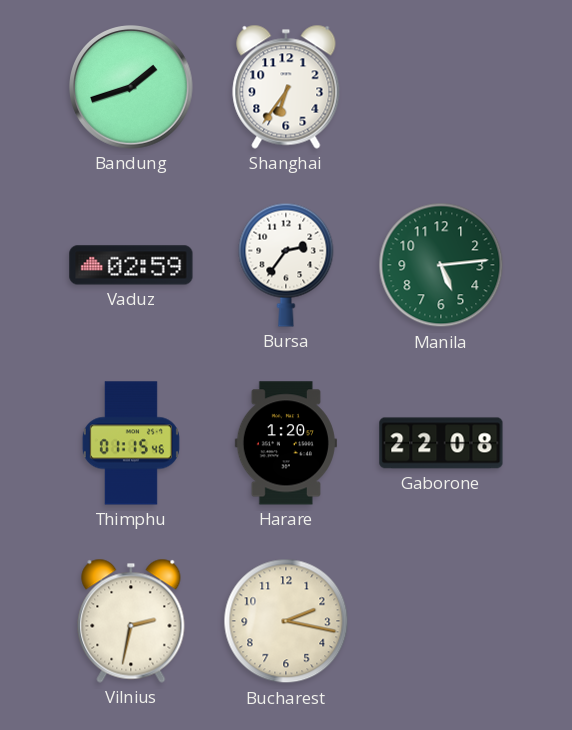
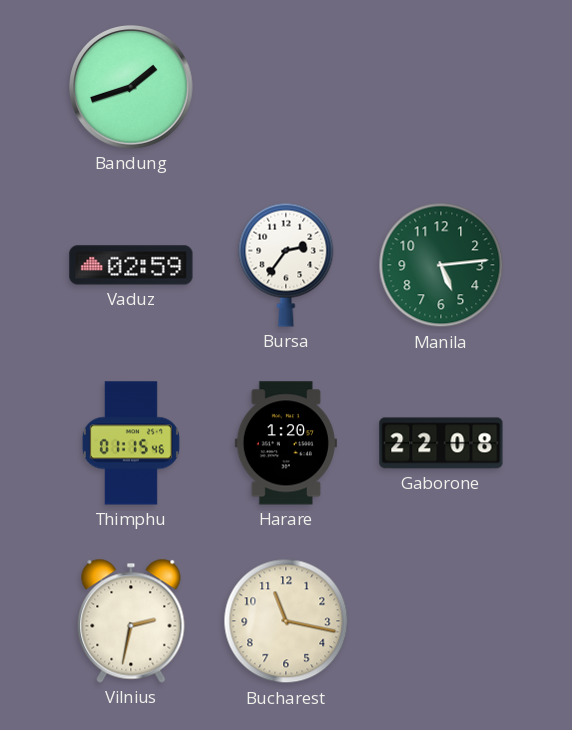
Shanghai: 6:36 -> none (286, 87)
Bucharest: 2:17 -> 11:17 (286, 621)
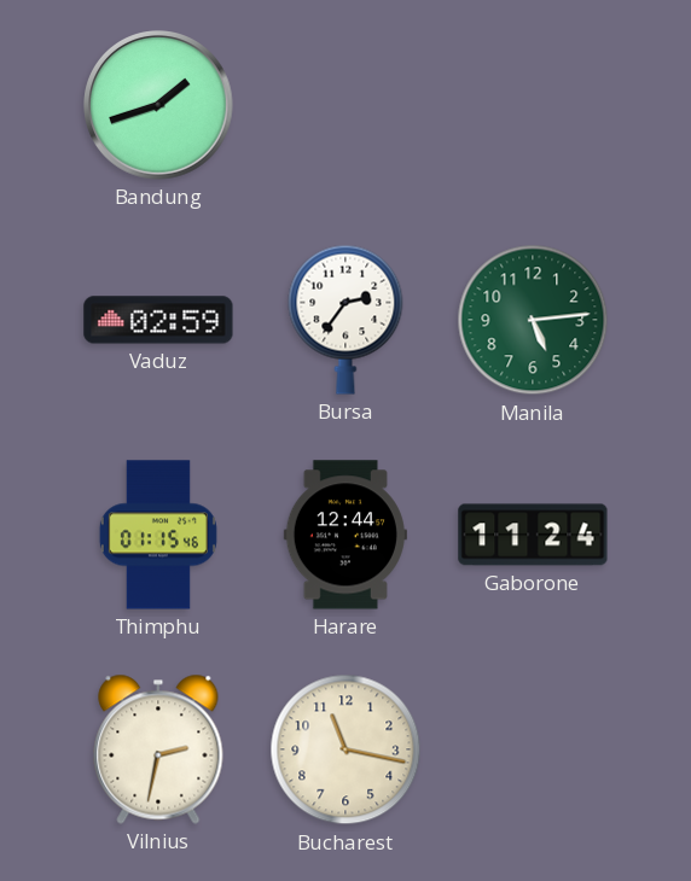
Harare: 1:20 -> 12:44 (345, 535)
Gaborone: 22:08 -> 11:24 (533, 535)
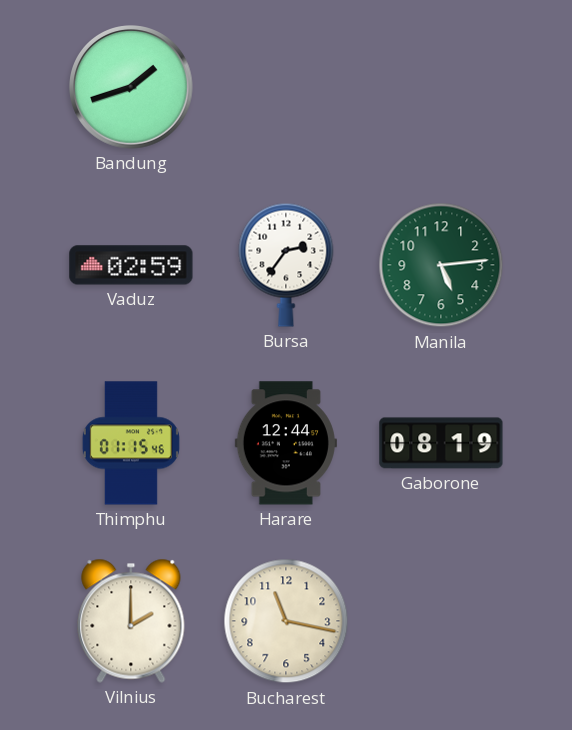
Gaborone: 11:24 -> 08:19 (441, 443)
Vilnius: 2:32 -> 2:00 (131, 621)
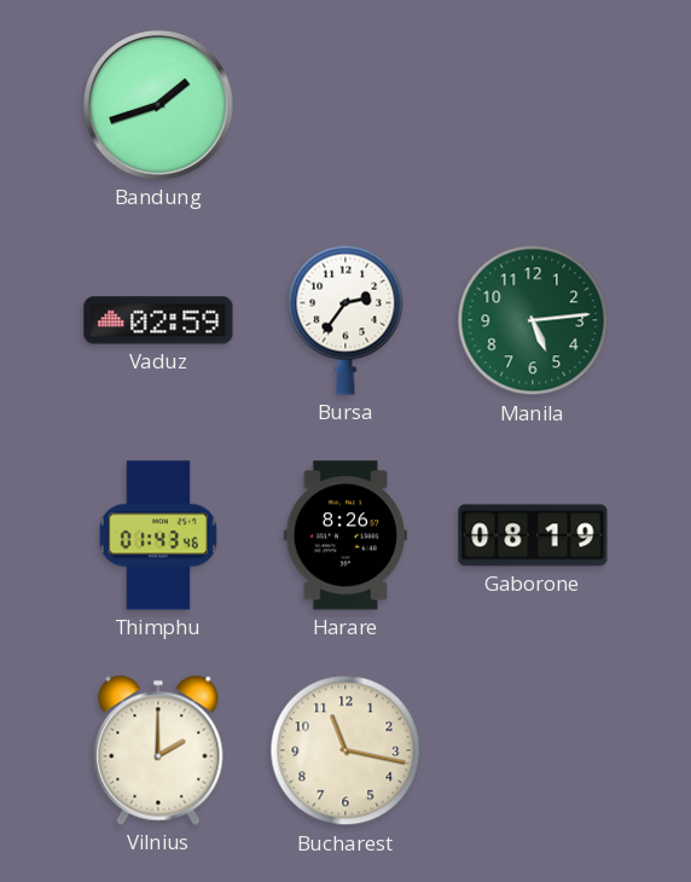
Thimphu: 01:15 -> 01:43 (158, 535)
Harare: 12:44 -> 8:26 (345, 535)
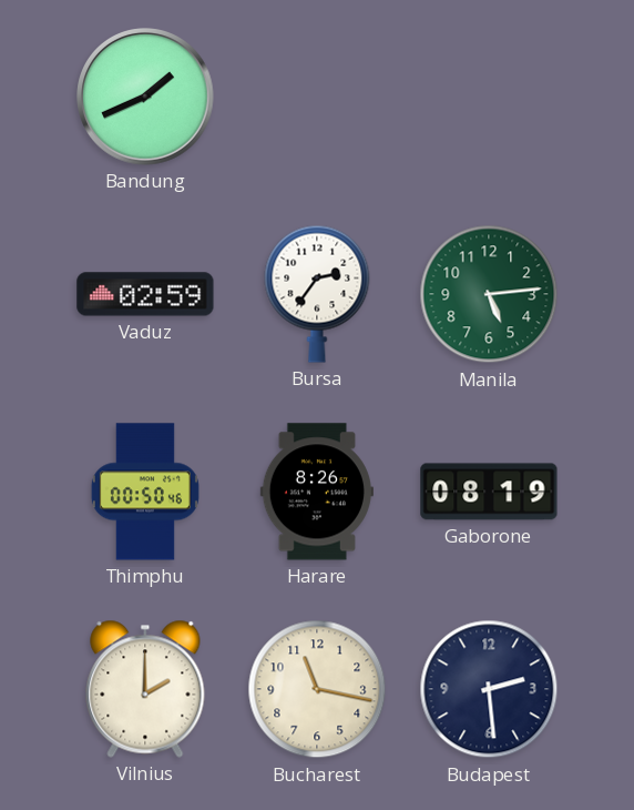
Bandung: 1:42 -> 1:41 (145, 97)
Thimphu: 01:43 -> 00:50 (145, 492)
Budapest: none -> 2:29 (489, 689)
